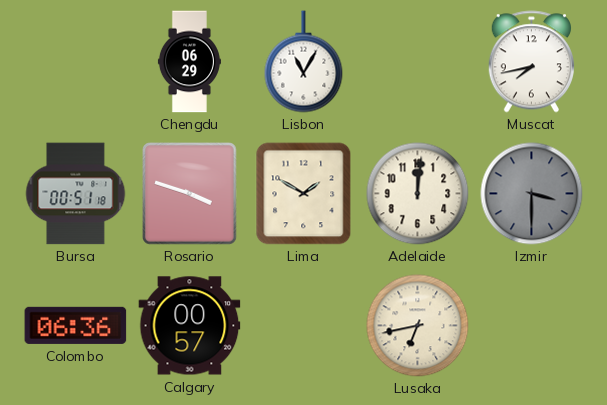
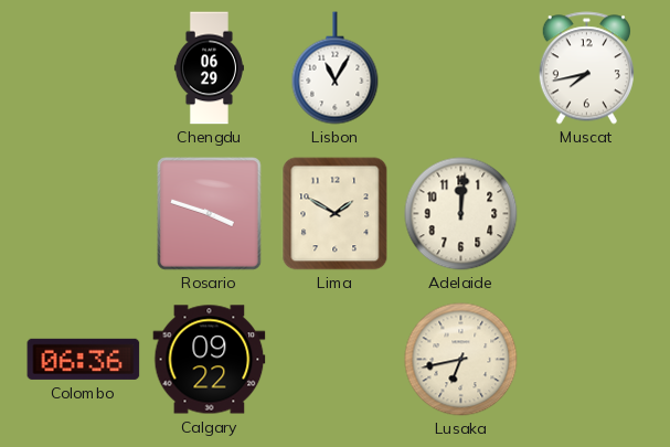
Bursa: 00:51 -> none (76, 194)
Izmir: 3:30 -> none (532, 194)
Calgary: 00:57 -> 09:22 (210, 360)
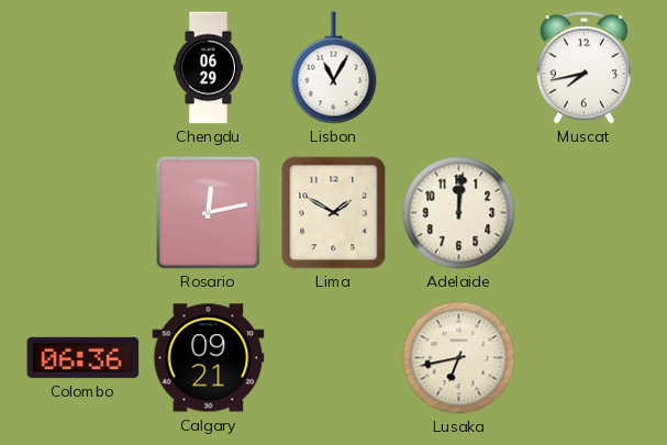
Rosario: 3:48 -> 12:13 (209, 213)
Calgary: 09:22 -> 09:21 (209, 358)
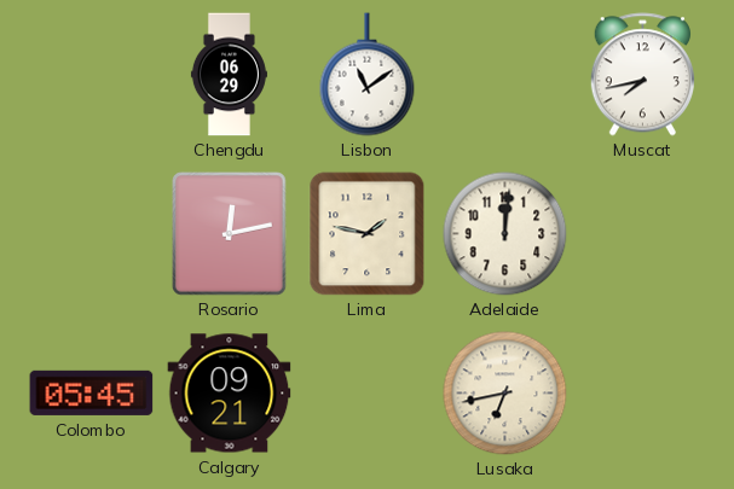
Lisbon: 11:05 -> 11:09 (368, 75)
Lima: 1:50 -> 1:47 (368, 234)
Colombo: 06:36 -> 05:45 (92, 392)
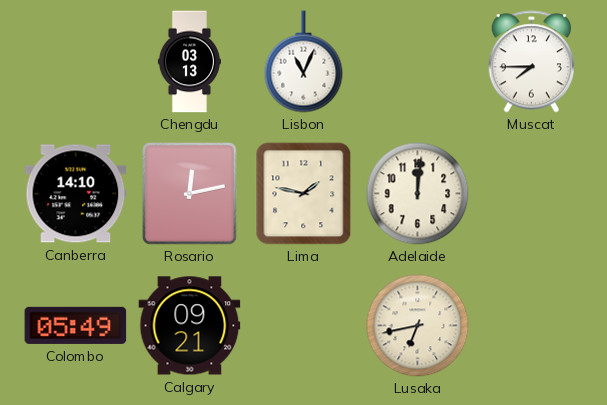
Chengdu: 06:29 -> 03:13 (189, 62)
Lisbon: 11:09 -> 11:04 (304, 62)
Muscat: 7:43 -> 7:45 (531, 62)
Canberra: none -> 14:10 (76, 194)
Colombo: 05:45 -> 05:49 (76, 325)
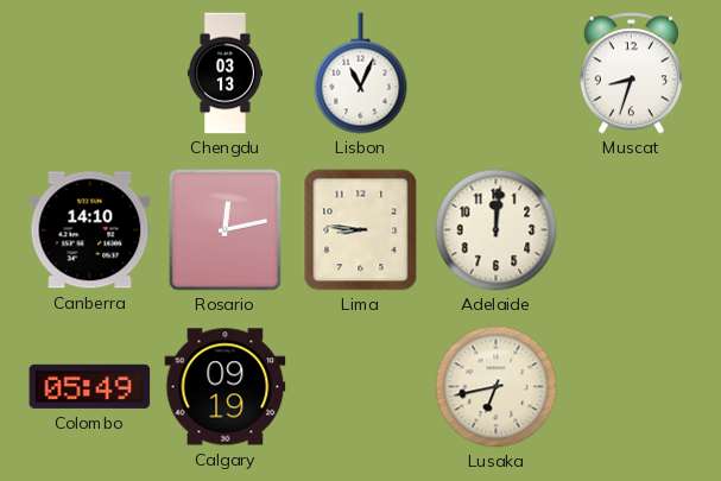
Muscat: 7:45 -> 8:33 (631, 74)
Lima: 1:47 -> 8:46 (361, 230)
Calgary: 09:21 -> 09:19 (226, 387)
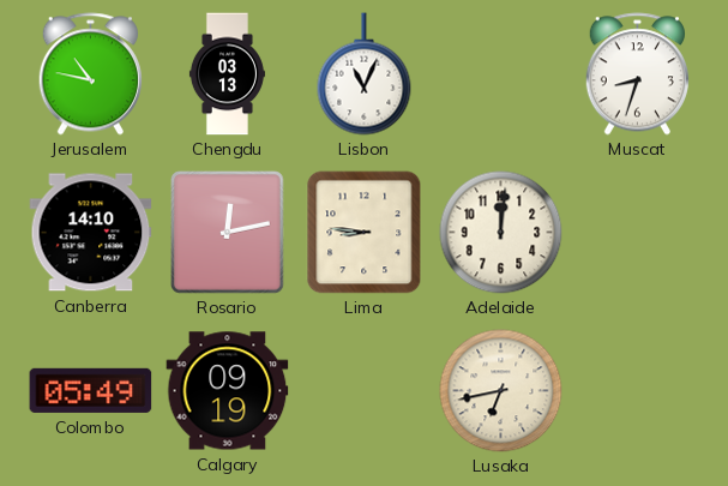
Jerusalem: none -> 10:47 (90, 74)
